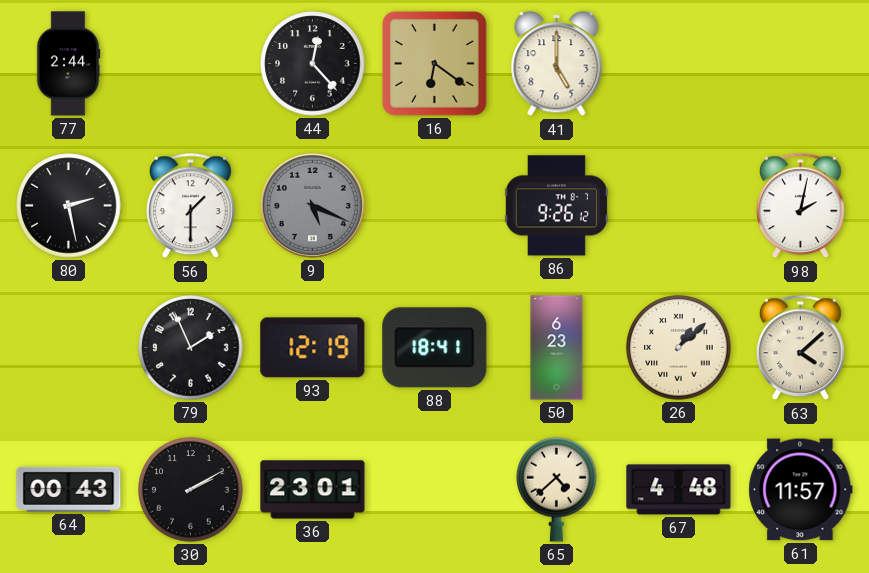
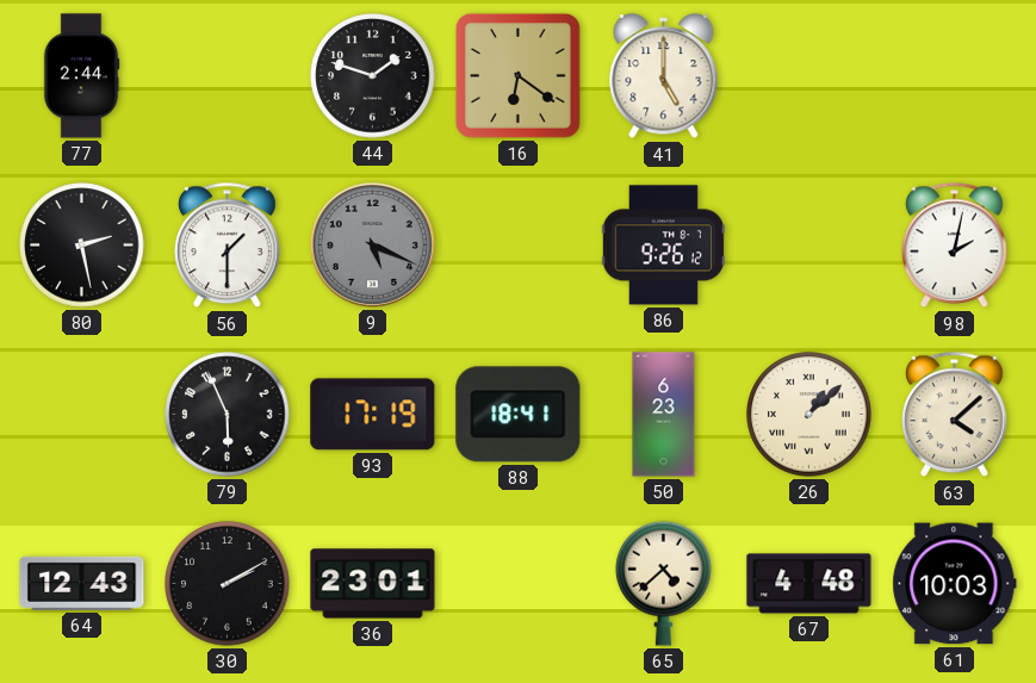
44: 12:23 -> 1:48 (373, 76)
79: 1:56 -> 5:56 (228, 415)
93: 12:19 -> 17:19 (373, 415)
64: 00:43 -> 12:43 (82, 583)
61: 11:57 -> 10:03 (955, 584)
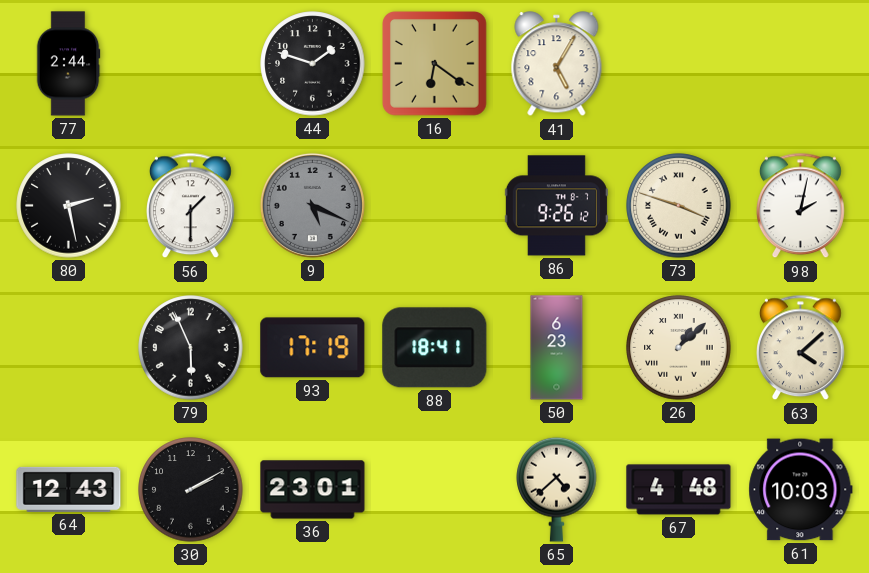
41: 5:00 -> 5:05 (557, 64)
73: none -> 3:48 (679, 206)
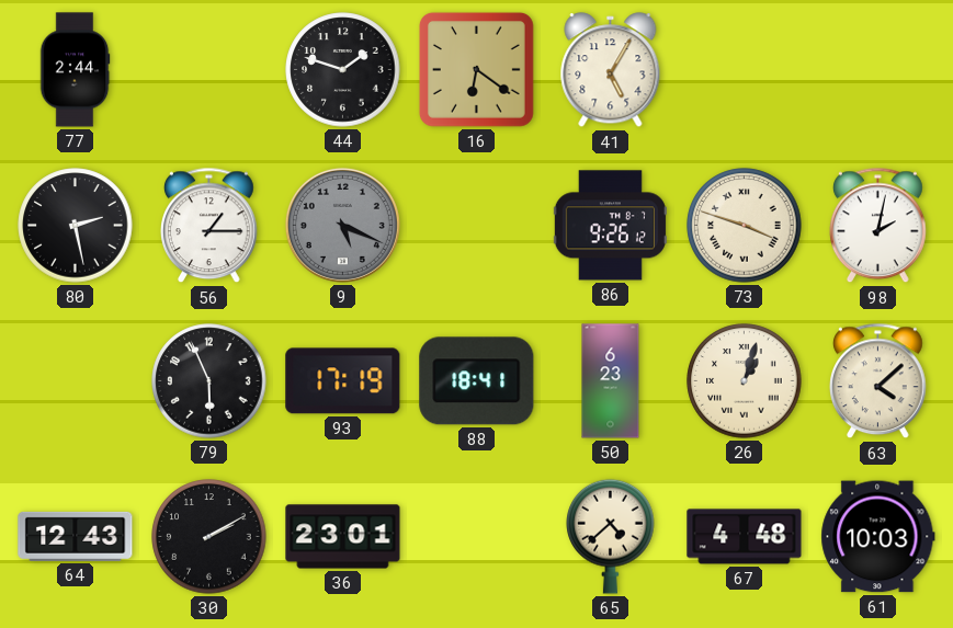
56: 1:30 -> 1:15 (209, 226)
26: 1:08 -> 1:03 (745, 381)
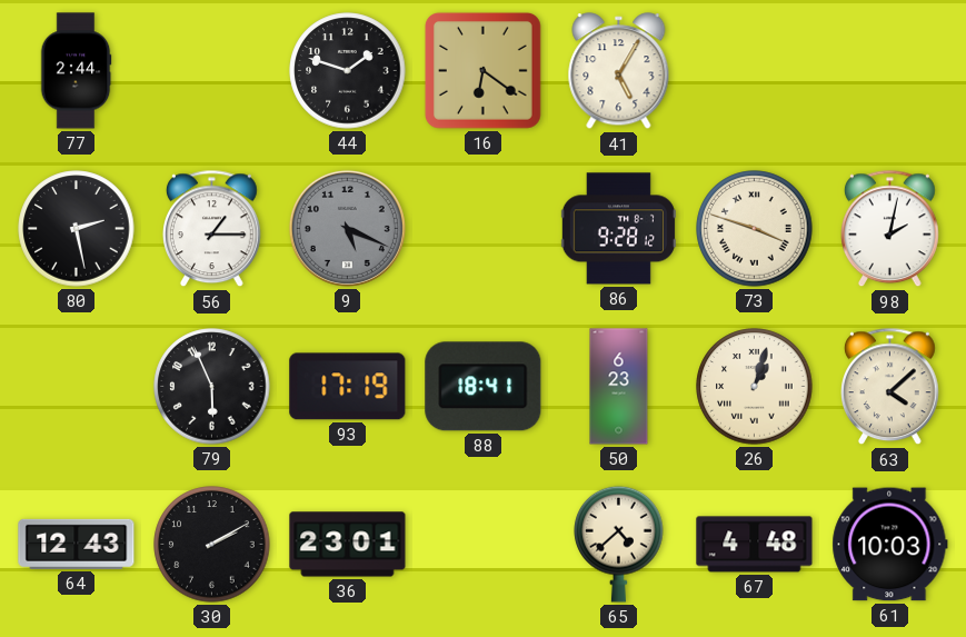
86: 9:26 -> 9:28 (618, 229)
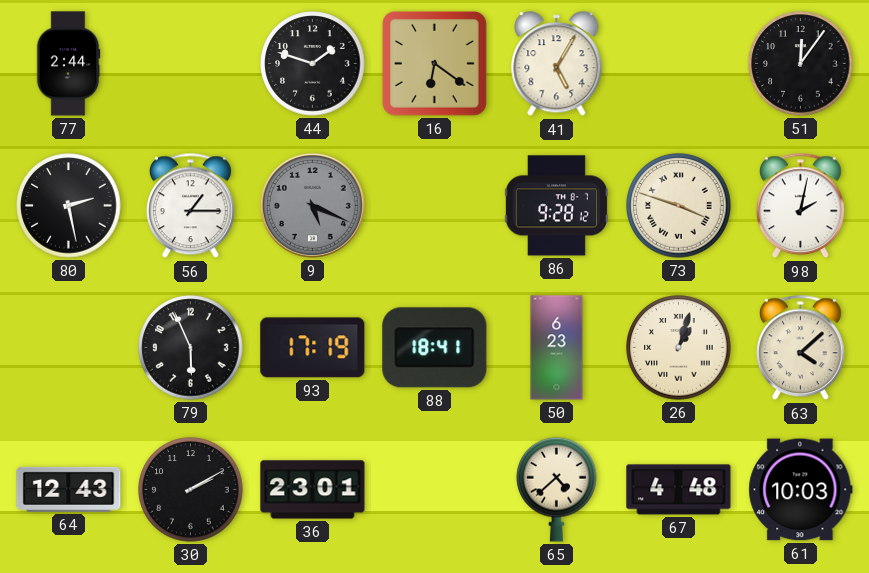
51: none -> 12:06 (801, 64)
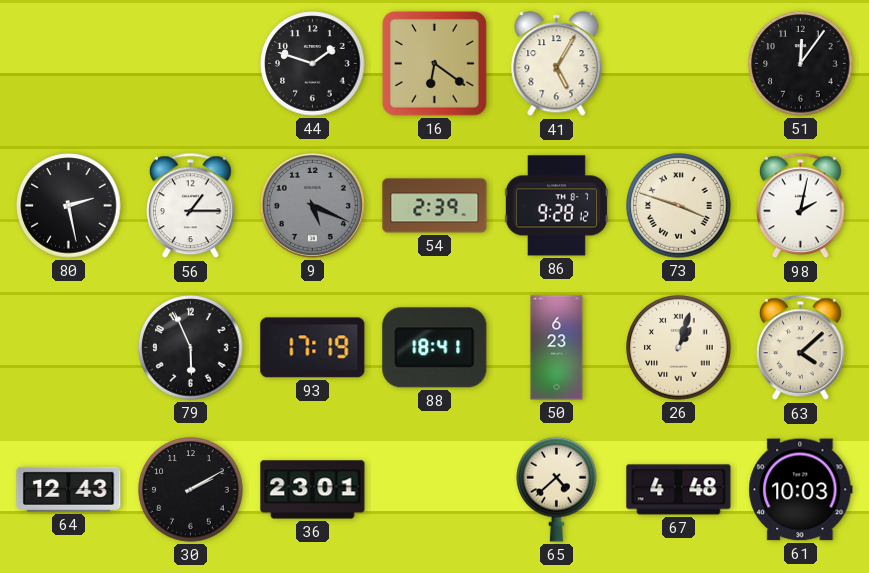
77: 2:44 -> none (68, 64)
54: none -> 2:39 (435, 206)
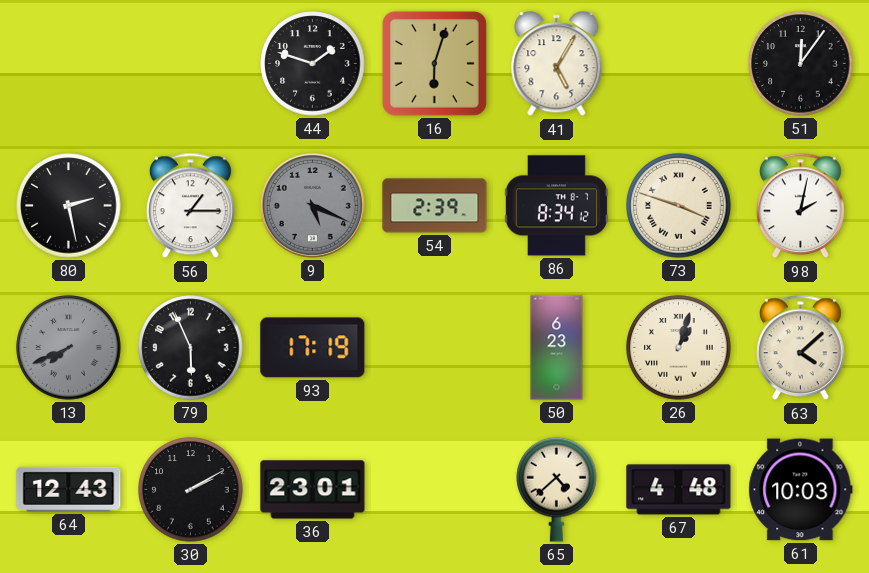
16: 6:21 -> 6:03 (434, 63)
86: 9:28 -> 8:34 (556, 206)
13: none -> 7:41 (69, 348)
88: 18:41 -> none (435, 348)
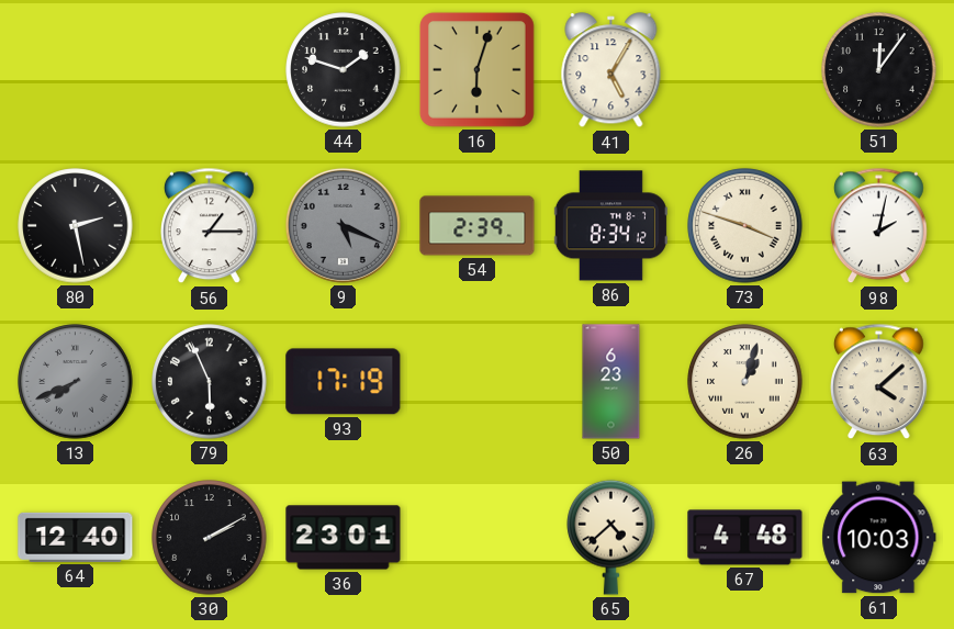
64: 12:43 -> 12:40 (76, 537)
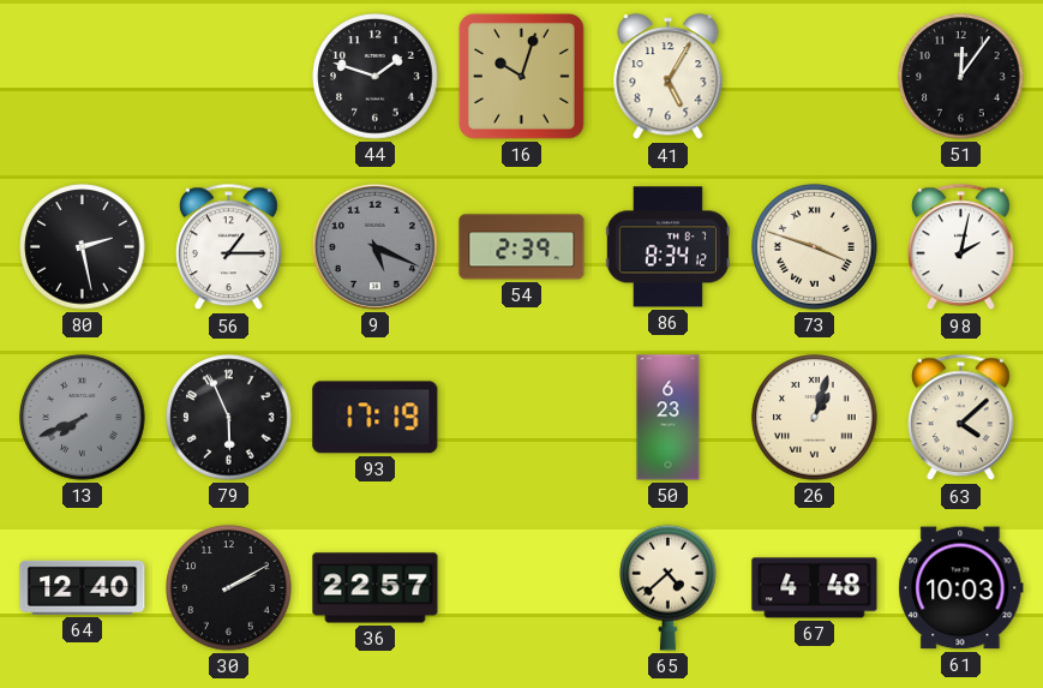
16: 6:03 -> 10:03 (521, 76)
36: 23:01 -> 22:57 (376, 588)
